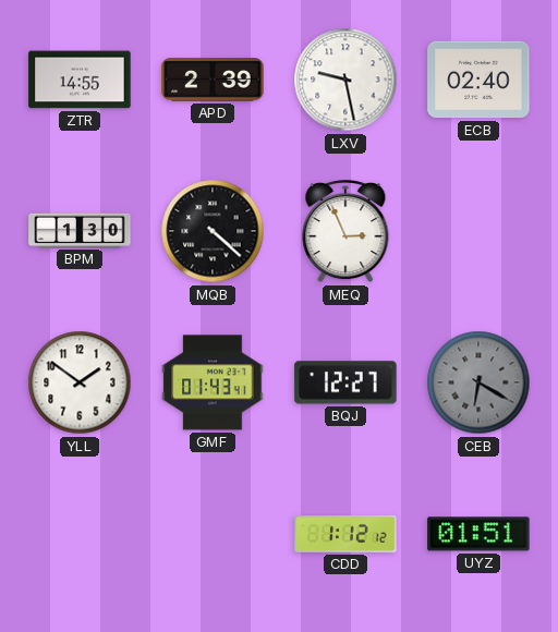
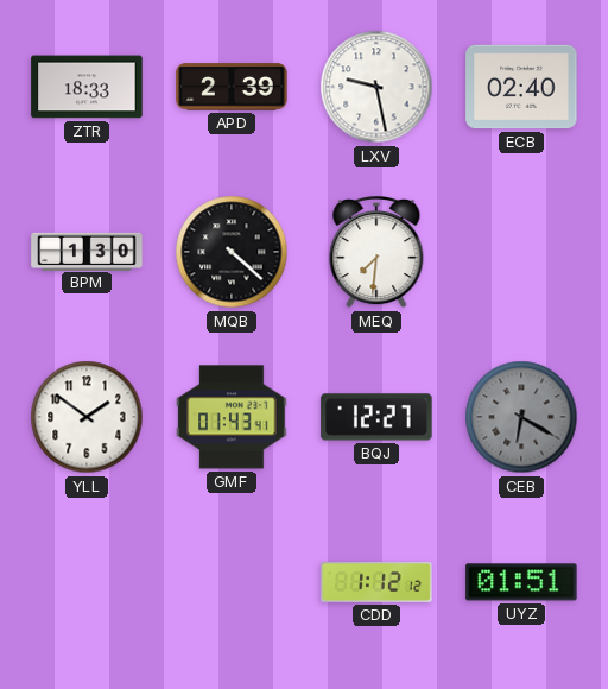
ZTR: 14:55 -> 18:33 (87, 87)
MEQ: 2:56 -> 7:31 (376, 253)
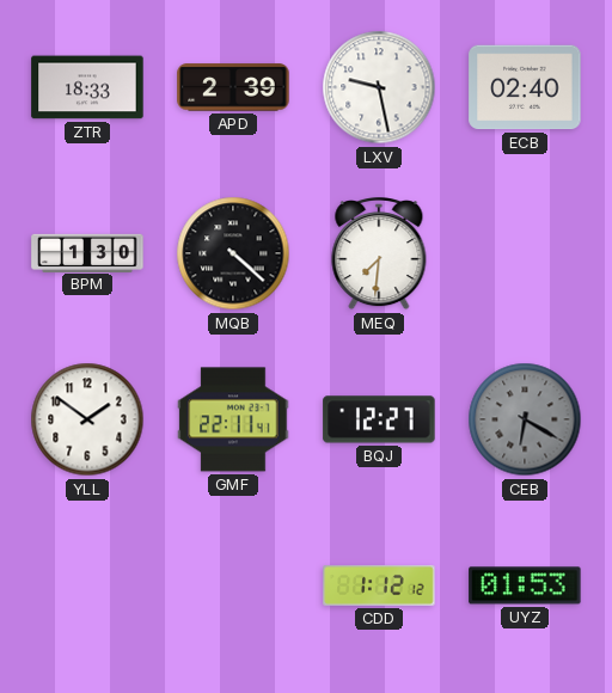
GMF: 01:43 -> 22:11 (233, 419)
UYZ: 01:51 -> 01:53 (525, 585)
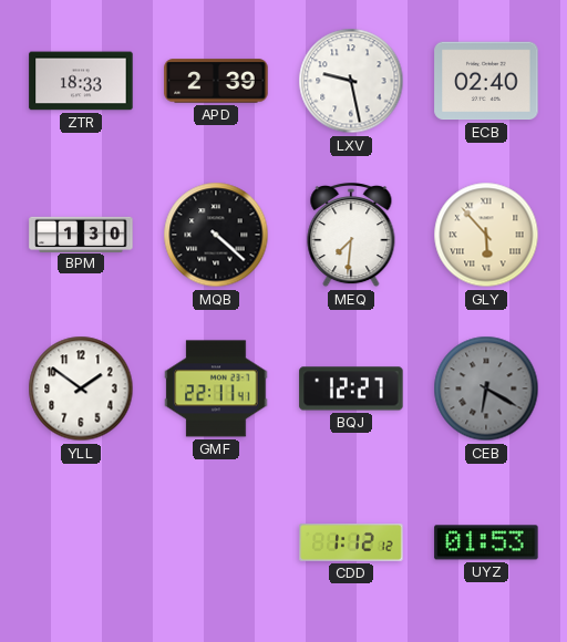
GLY: none -> 5:53 (486, 235)
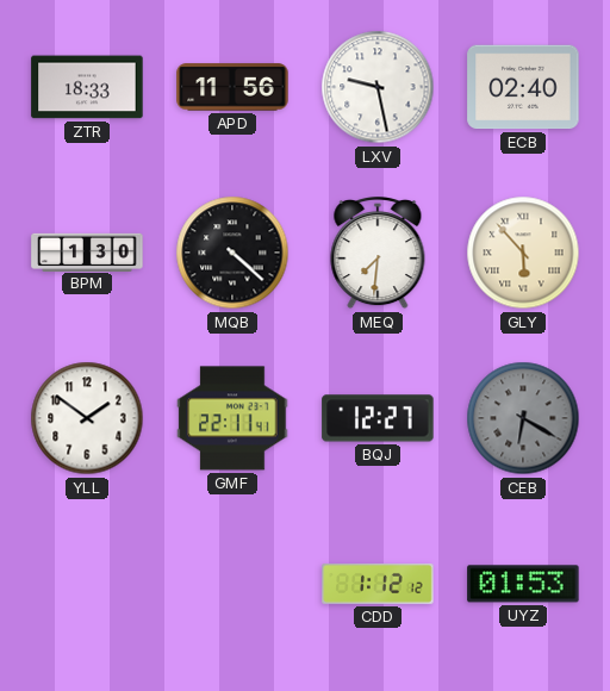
APD: 2:39 -> 11:56 (232, 87)
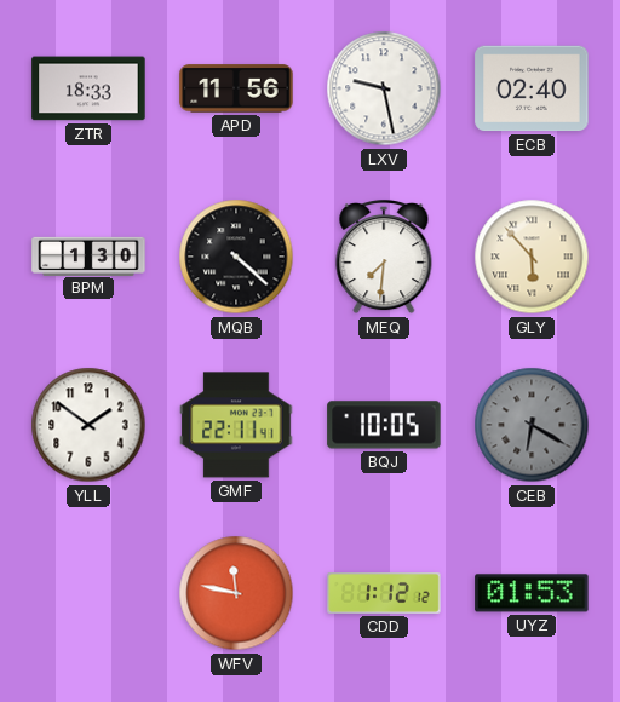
BQJ: 12:27 -> 10:05 (384, 425)
WFV: none -> 11:47 (236, 593)
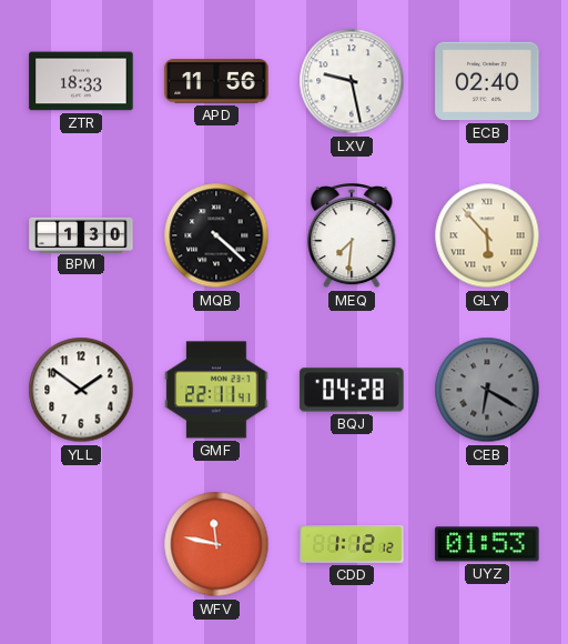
BQJ: 10:05 -> 04:28 (352, 390)
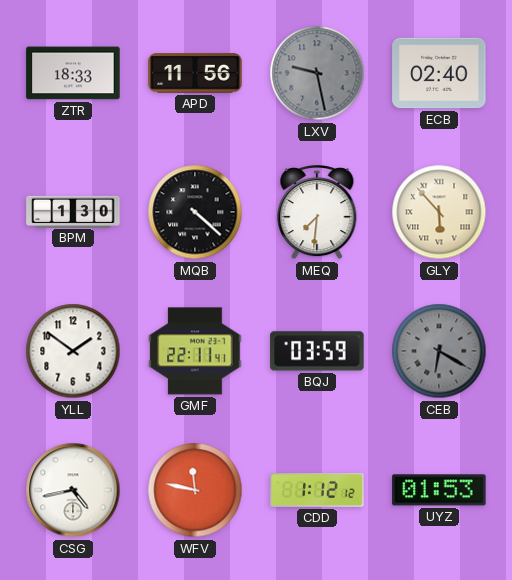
LXV dial: white -> grey (317, 73)
BQJ: 04:28 -> 03:59 (317, 351)
CSG: none -> 4:43 (73, 490)
